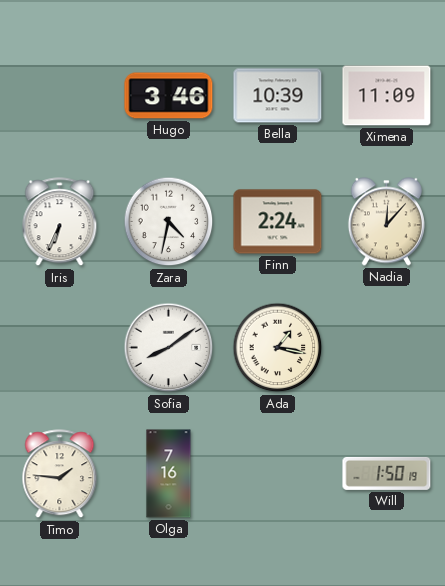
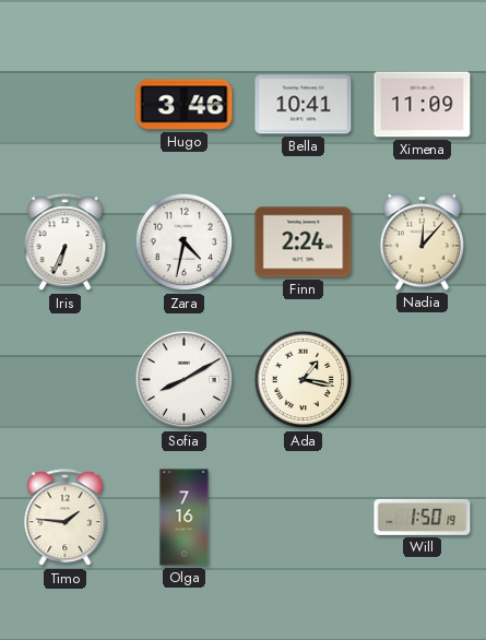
Bella: 10:39 -> 10:41 (304, 105)
Sofia: 8:09 -> 8:10 (185, 380)
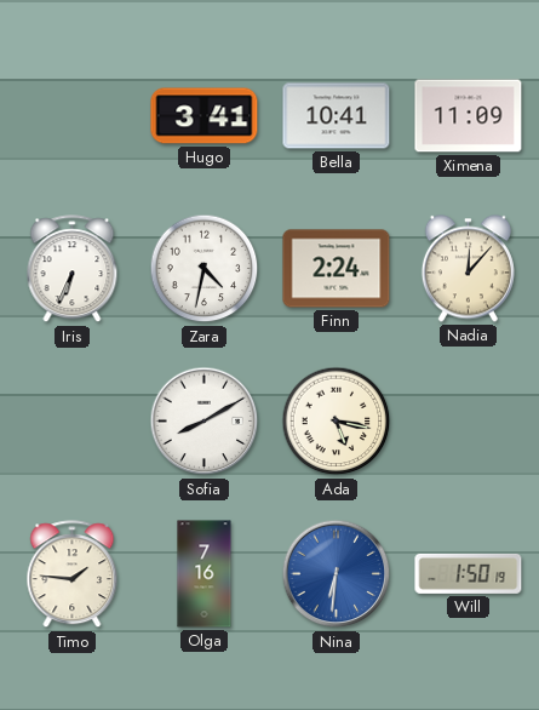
Hugo: 3:46 -> 3:41 (205, 116)
Ada: 1:17 -> 5:17 (337, 422)
Nina: none -> 6:31 (337, 574)
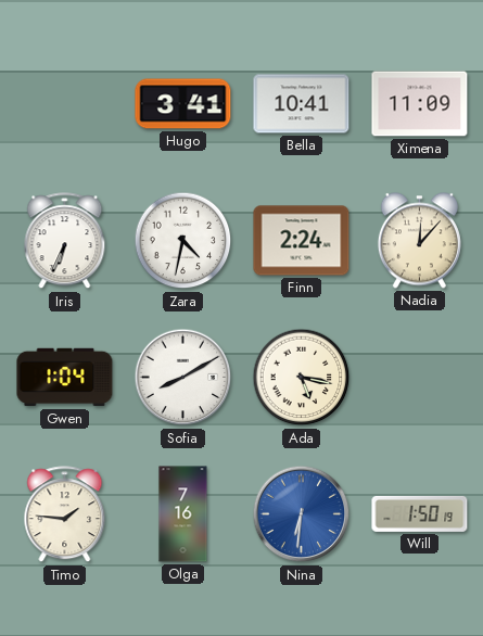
Gwen: none -> 1:04 (65, 378)
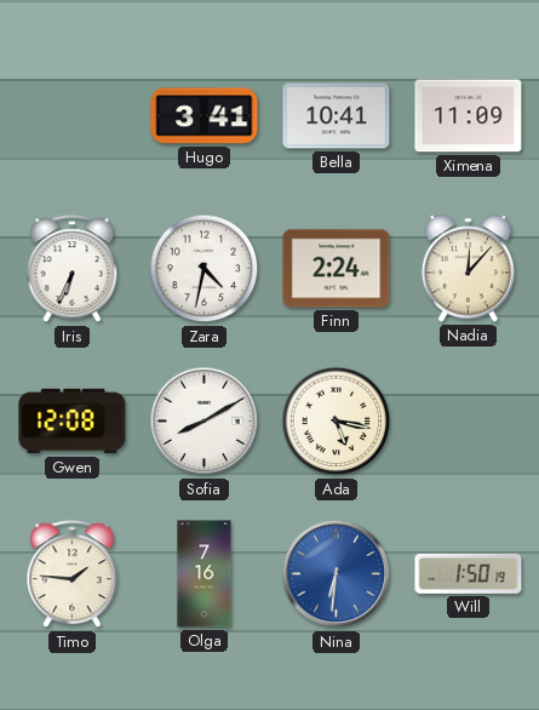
Gwen: 1:04 -> 12:08 (73, 422)
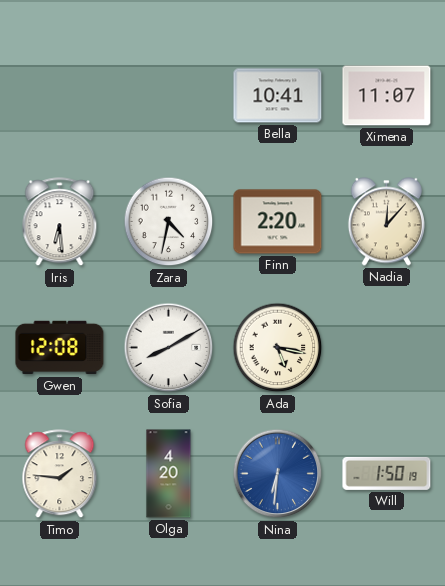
Hugo: 3:41 -> none (205, 116)
Ximena: 11:09 -> 11:07 (387, 96)
Iris: 6:34 -> 6:29 (60, 222)
Finn: 2:24 -> 2:20 (278, 222)
Olga: 7:16 -> 4:20 (169, 474)
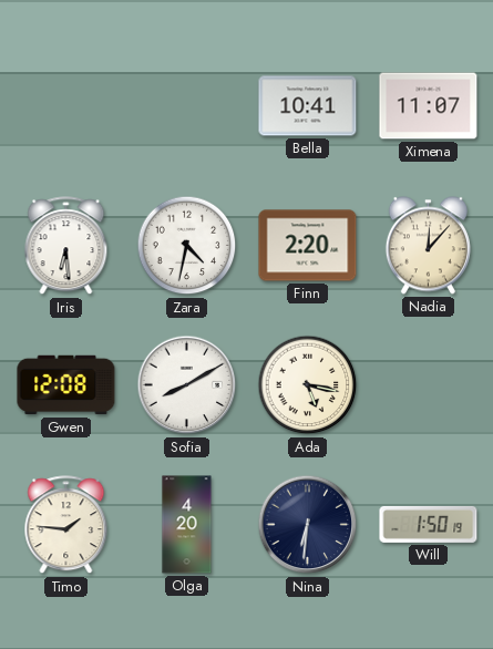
Nina dial: blue -> navy (308, 525)
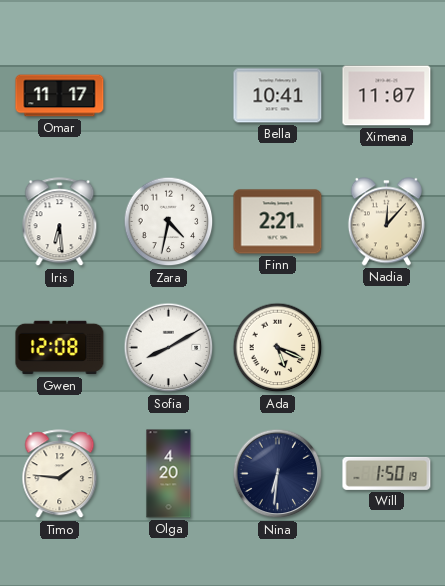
Omar: none -> 11:17 (60, 96)
Finn: 2:20 -> 2:21 (278, 222)
Ada: 5:17 -> 5:19 (278, 348)
